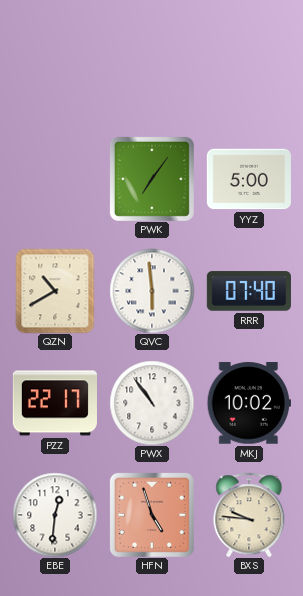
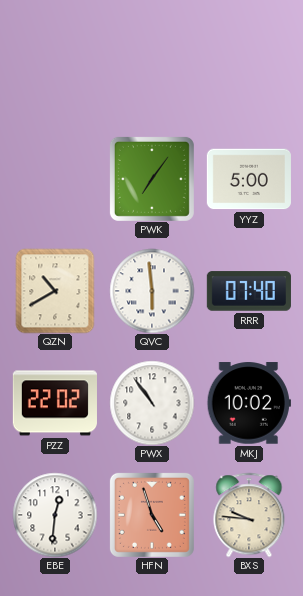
PZZ: 22:17 -> 22:02 (55, 403)
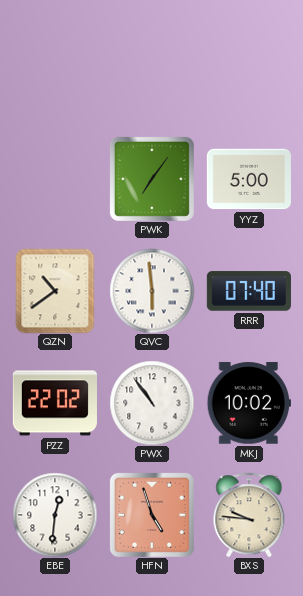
QZN: 10:40 -> 10:39 (55, 291)
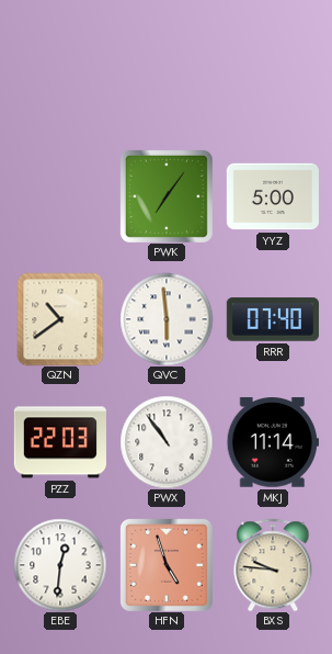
PZZ: 22:02 -> 22:03 (60, 442)
MKJ: 10:02 -> 11:14 (273, 442)
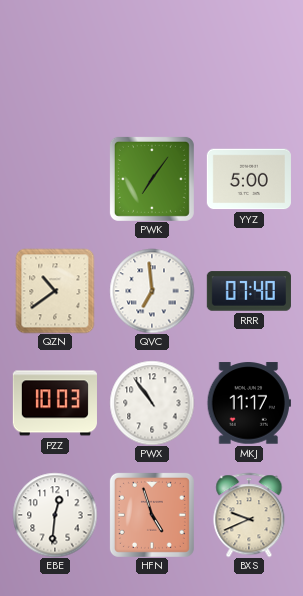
QVC: 5:59 -> 6:59 (152, 291)
PZZ: 22:03 -> 10:03 (55, 403)
MKJ: 11:14 -> 11:17 (249, 403)
BXS: 9:46 -> 9:41 (249, 515)
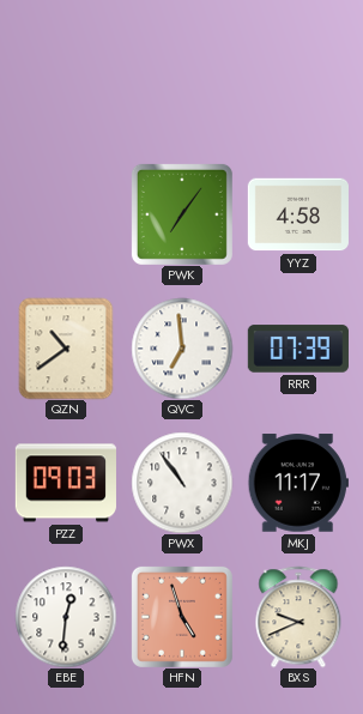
YYZ: 5:00 -> 4:58 (298, 214)
RRR: 07:40 -> 07:39 (298, 349)
PZZ: 10:03 -> 09:03 (66, 483)
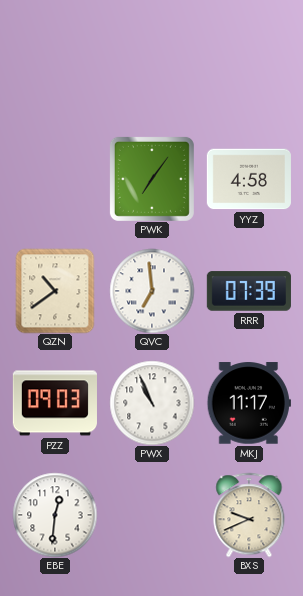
PWX: 10:54 -> 10:56 (152, 403)
HFN: 4:57 -> none (182, 617)
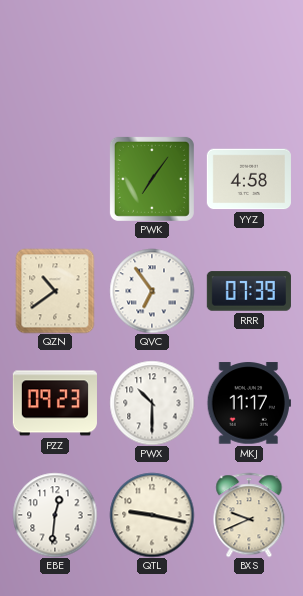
QVC: 6:59 -> 6:54 (152, 291)
PZZ: 09:03 -> 09:23 (55, 403)
PWX: 10:56 -> 10:30 (152, 403)
QTL: none -> 9:17 (152, 515)
